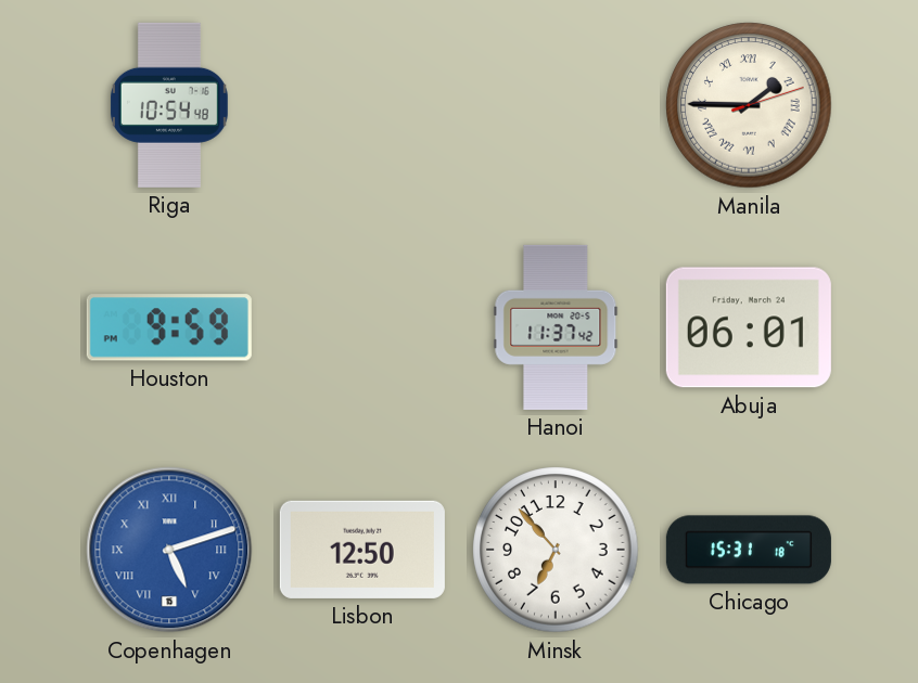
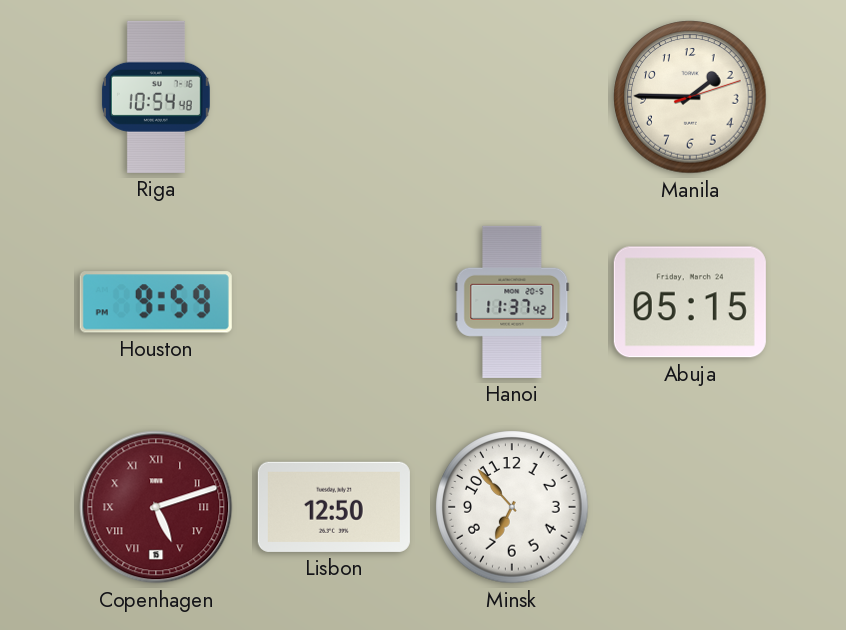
Manila numerals: Roman -> Arabic (690, 97)
Abuja: 06:01 -> 05:15 (690, 302)
Copenhagen dial: blue -> burgundy (156, 507)
Chicago: 15:31 -> none (749, 550)
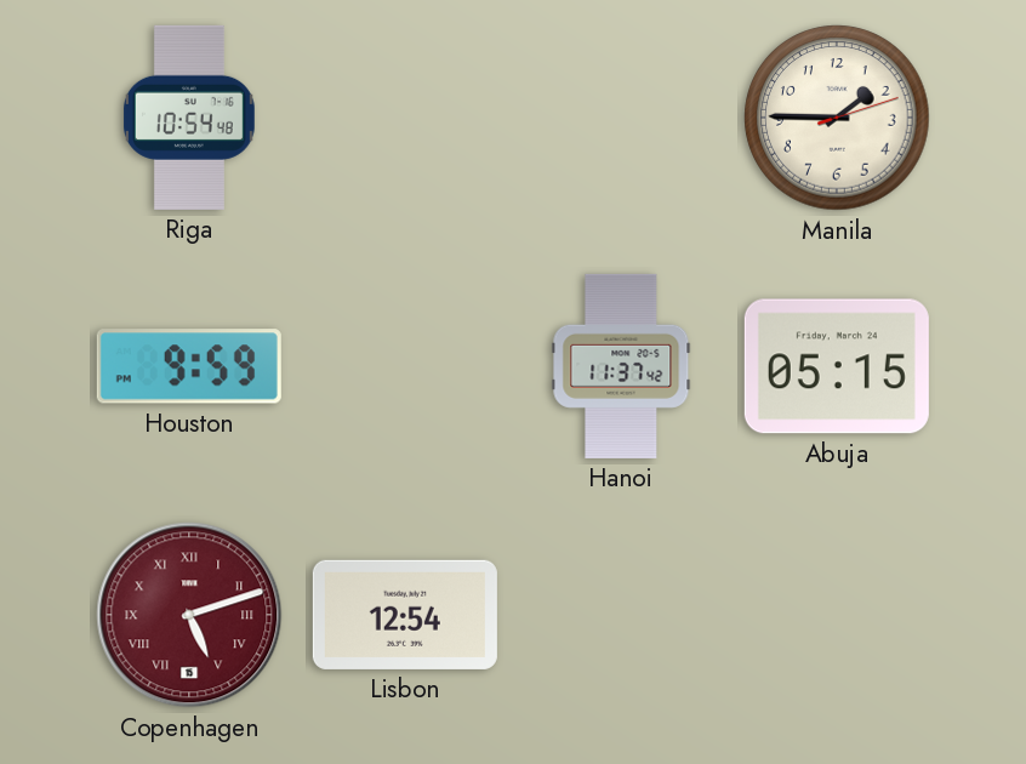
Lisbon: 12:50 -> 12:54 (405, 615)
Minsk: 6:53 -> none (512, 507)
